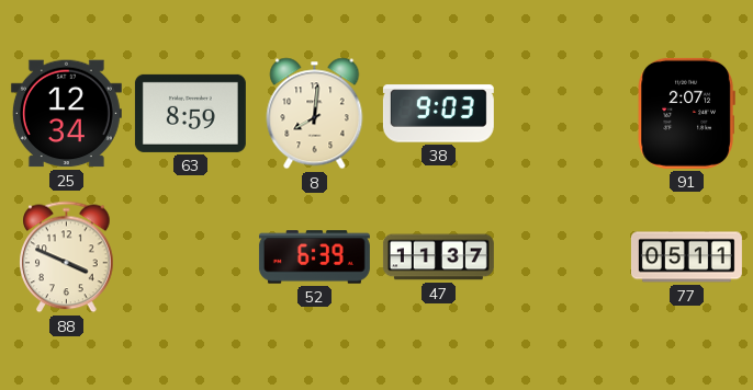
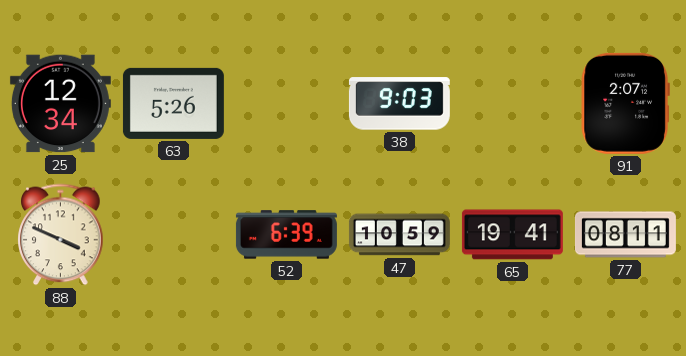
63: 8:59 -> 5:26 (173, 103)
8: 8:01 -> none (315, 114)
47: 11:37 -> 10:59 (399, 235)
65: none -> 19:41 (512, 235)
77: 05:11 -> 08:11 (625, 235)
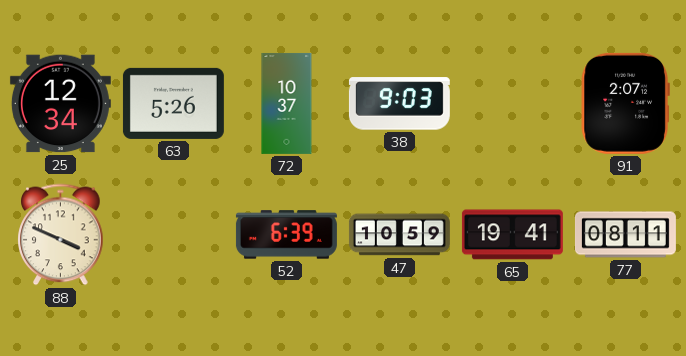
72: none -> 10:37 (287, 103)
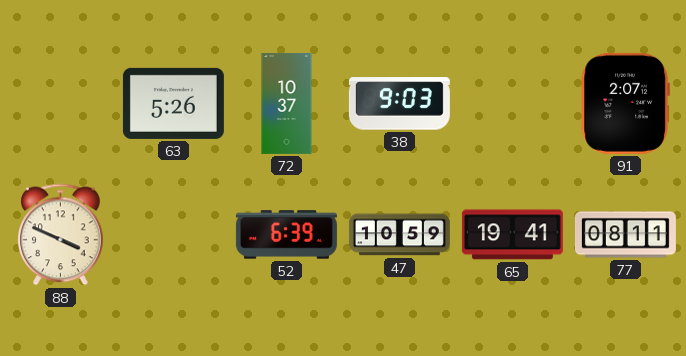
25: 12:34 -> none (60, 104)
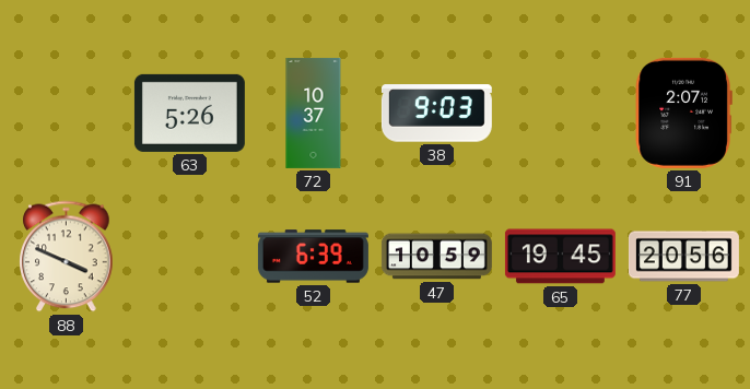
65: 19:41 -> 19:45 (560, 257)
77: 08:11 -> 20:56 (683, 257)
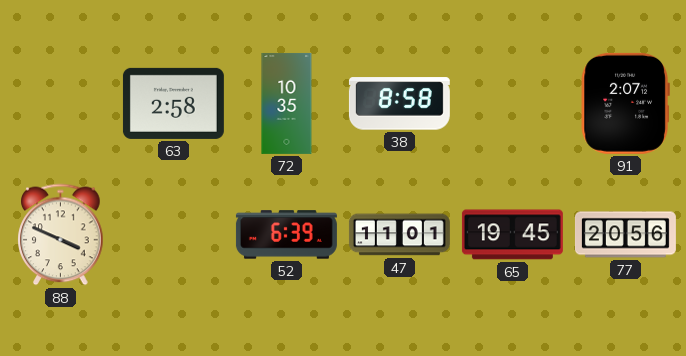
63: 5:26 -> 2:58 (173, 103)
72: 10:37 -> 10:35 (287, 103)
38: 9:03 -> 8:58 (399, 104)
47: 10:59 -> 11:01 (399, 235)
